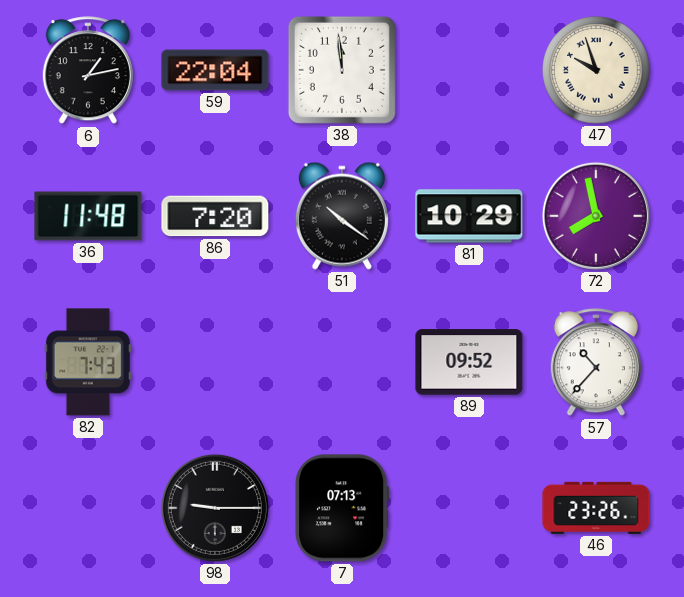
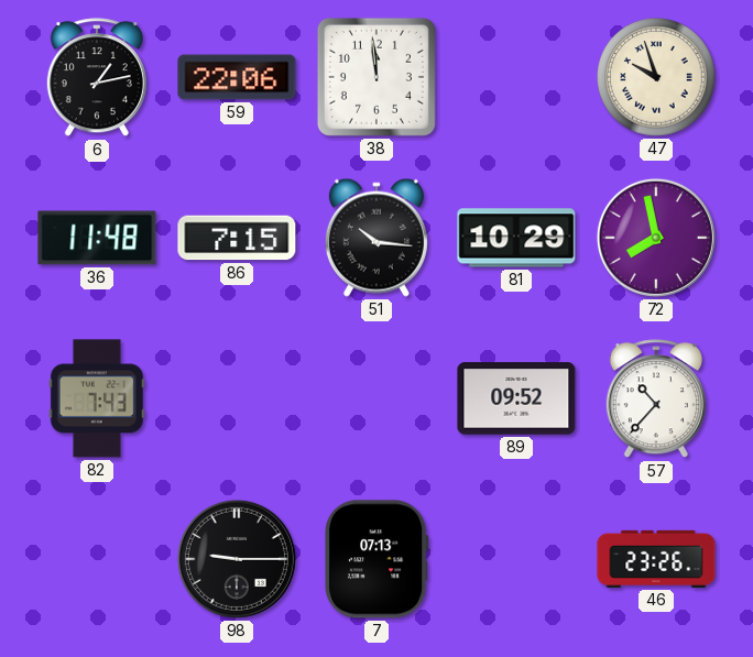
59: 22:04 -> 22:06 (237, 77)
86: 7:20 -> 7:15 (237, 238)
51: 10:21 -> 10:16 (376, 238)
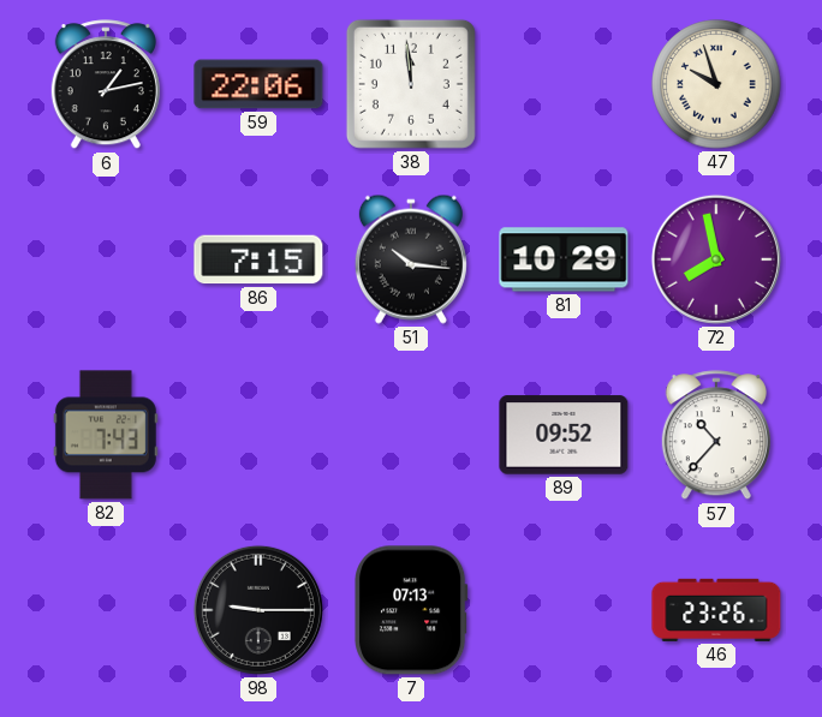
36: 11:48 -> none (97, 238)
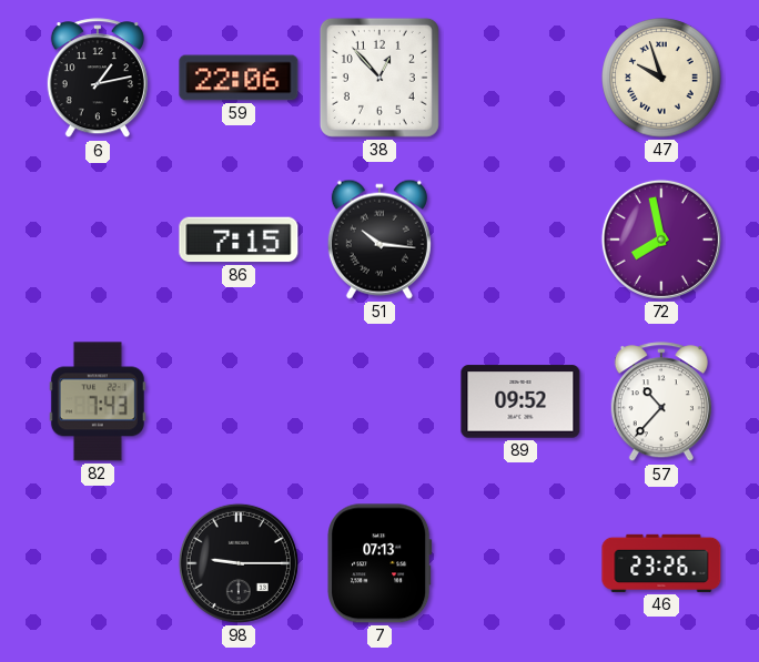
38: 11:59 -> 12:53 (379, 78)
81: 10:29 -> none (564, 259)
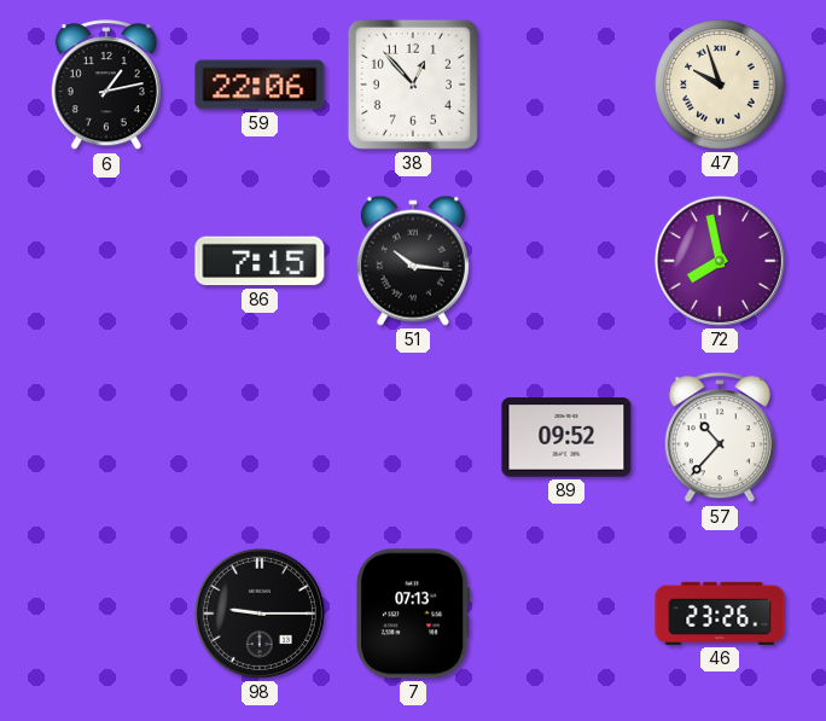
82: 7:43 -> none (98, 401)
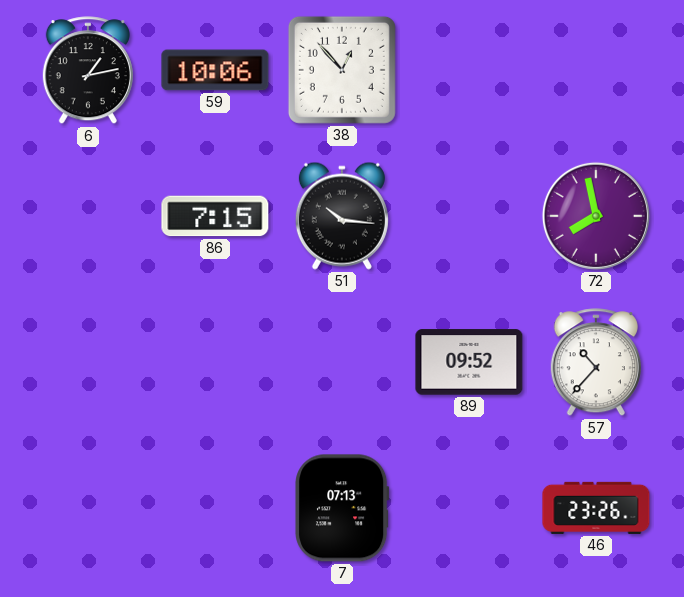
59: 22:06 -> 10:06 (215, 70)
47: 9:57 -> none (720, 85)
98: 9:15 -> none (260, 614)
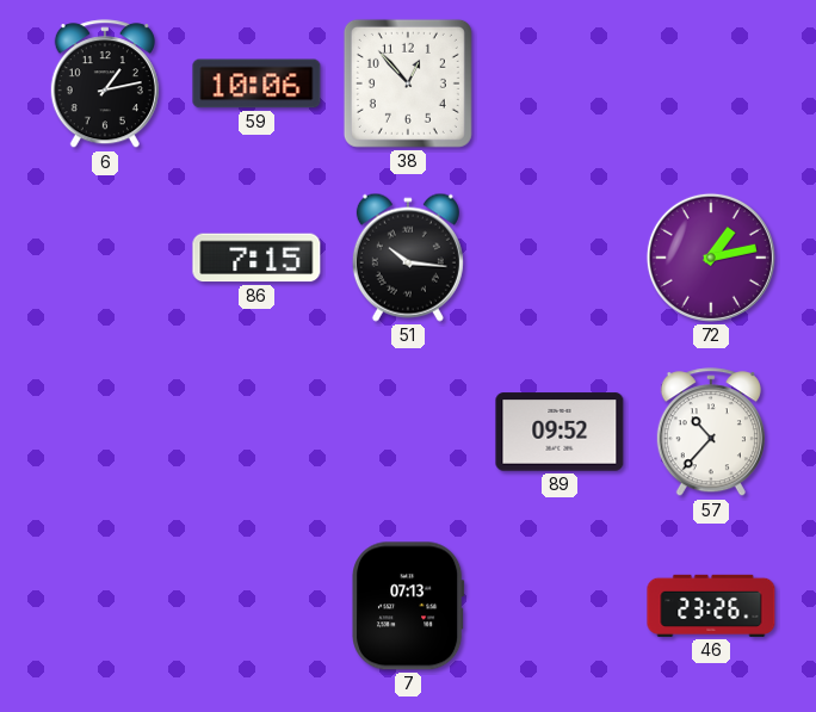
72: 7:58 -> 1:13 (711, 258)
